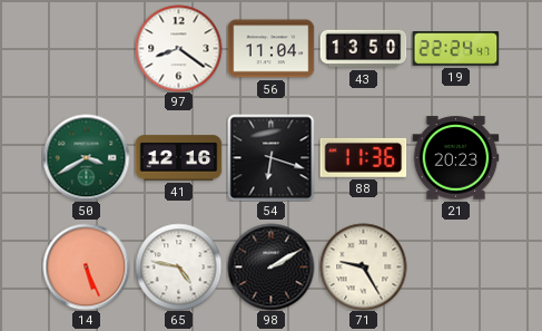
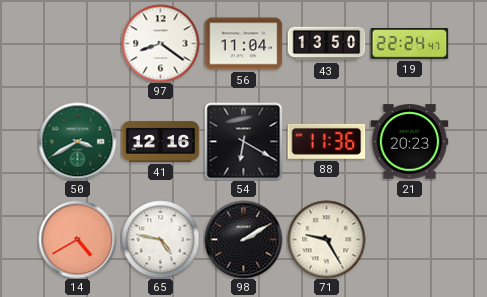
54: 6:18 -> 6:20 (243, 141)
14: 5:26 -> 4:40 (77, 239)
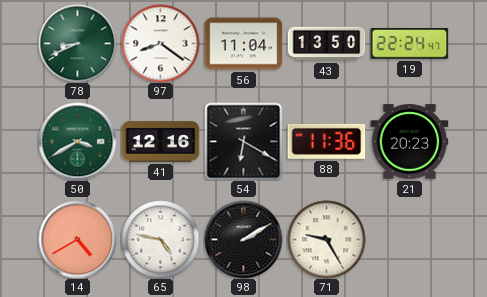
78: none -> 8:41 (77, 43)
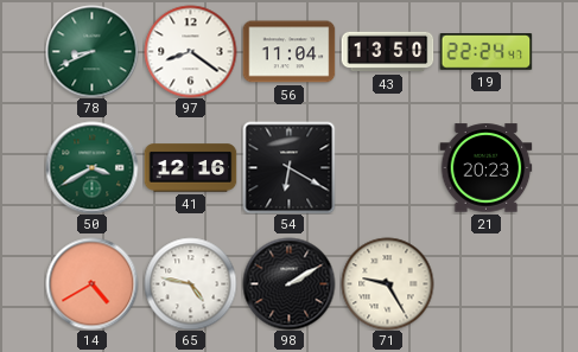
88: 11:36 -> none (326, 141)
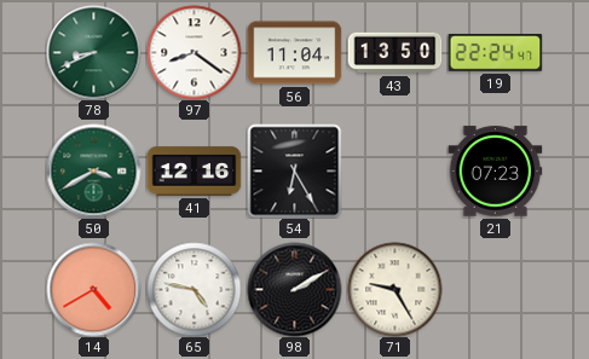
54: 6:20 -> 6:25 (294, 170)
21: 20:23 -> 07:23 (495, 172)
